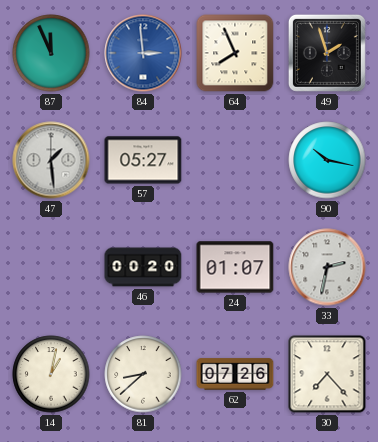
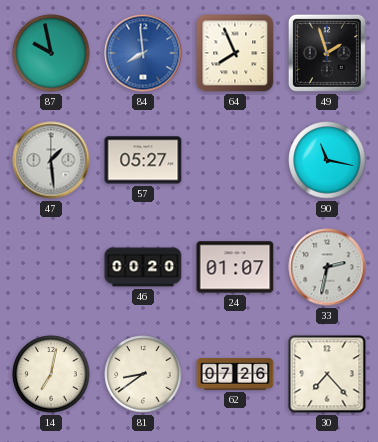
87: 11:56 -> 9:58 (51, 53)
84: 2:59 -> 7:59 (143, 53)
90: 10:17 -> 11:17 (327, 160)
14: 1:02 -> 7:02 (51, 374)
81: 8:38 -> 8:39 (143, 374)
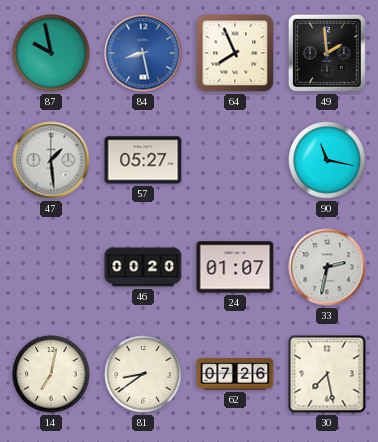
84: 7:59 -> 8:28 (143, 53)
49: 1:57 -> 1:59 (327, 53)
30: 7:23 -> 7:28 (327, 374)
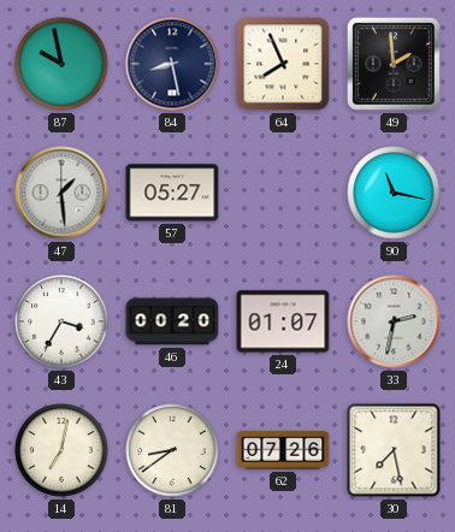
84 dial: blue -> navy (172, 64)
43: none -> 3:35 (61, 321)
